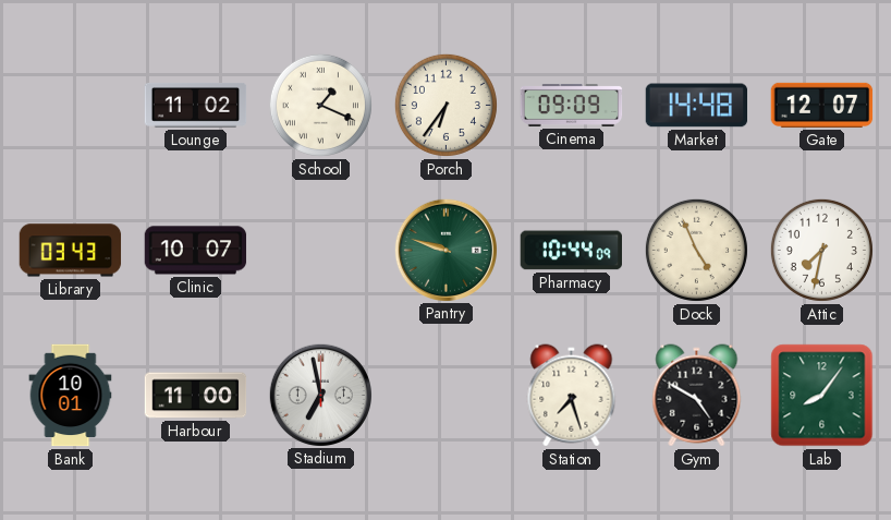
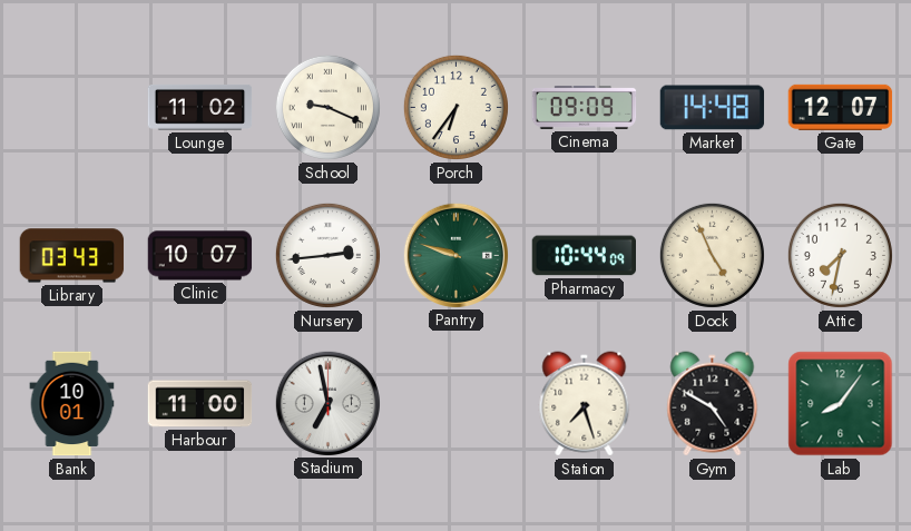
School: 1:19 -> 9:19 (327, 107)
Nursery: none -> 2:44 (327, 255)
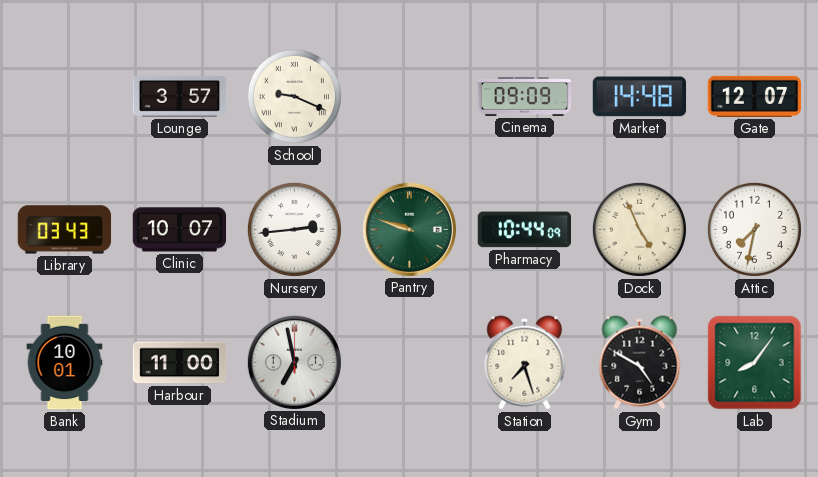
Lounge: 11:02 -> 3:57 (180, 96)
Porch: 6:36 -> none (456, 107)
